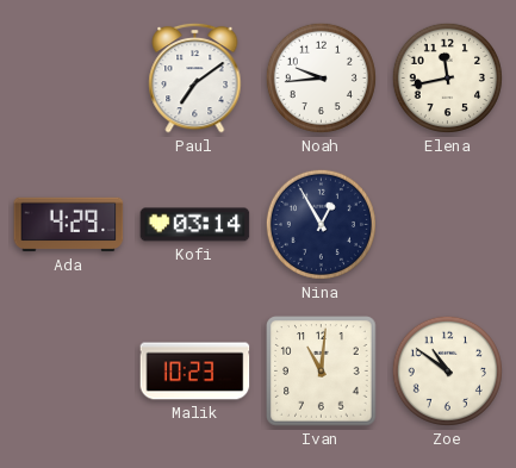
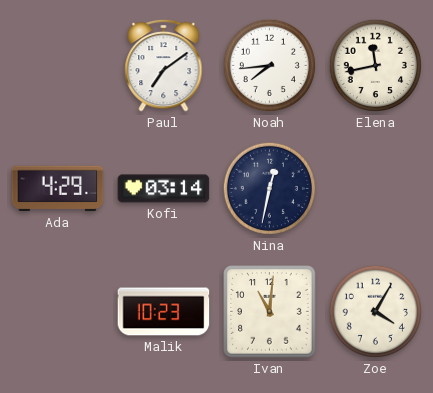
Noah: 9:44 -> 7:44 (269, 65)
Nina: 12:55 -> 12:32 (269, 188)
Zoe: 10:51 -> 4:05 (375, 311)
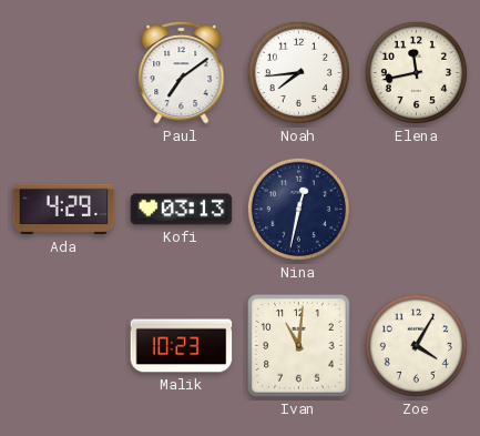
Kofi: 03:14 -> 03:13 (182, 210)
